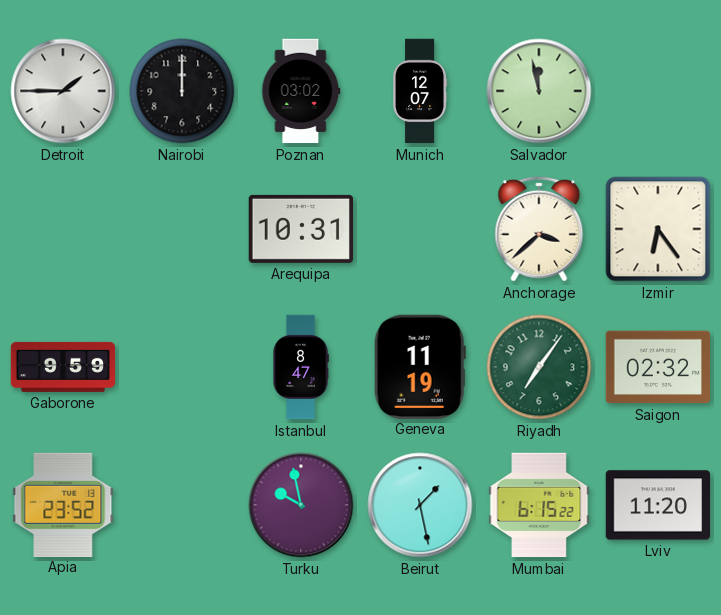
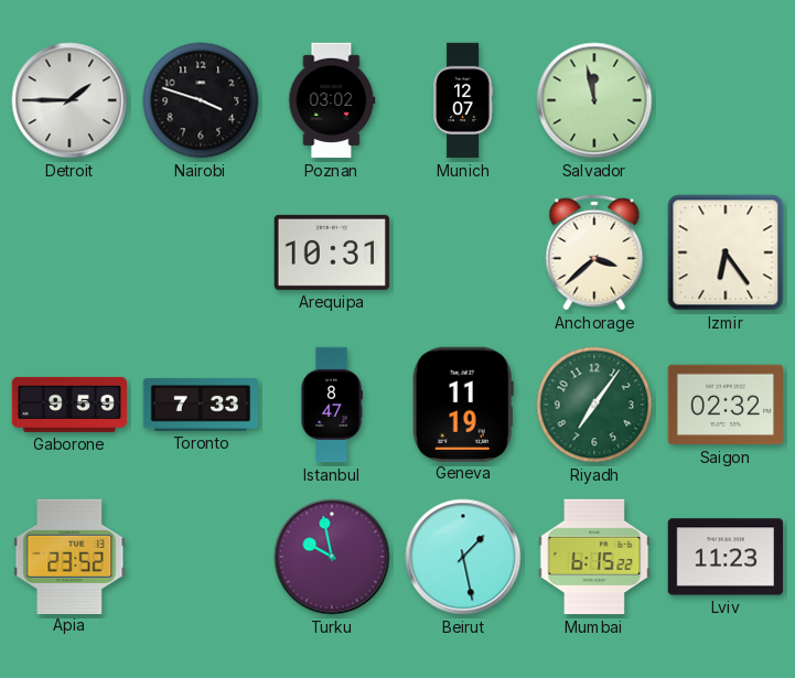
Nairobi: 12:00 -> 3:48 (201, 100)
Toronto: none -> 7:33 (201, 406)
Lviv: 11:20 -> 11:23 (726, 557)
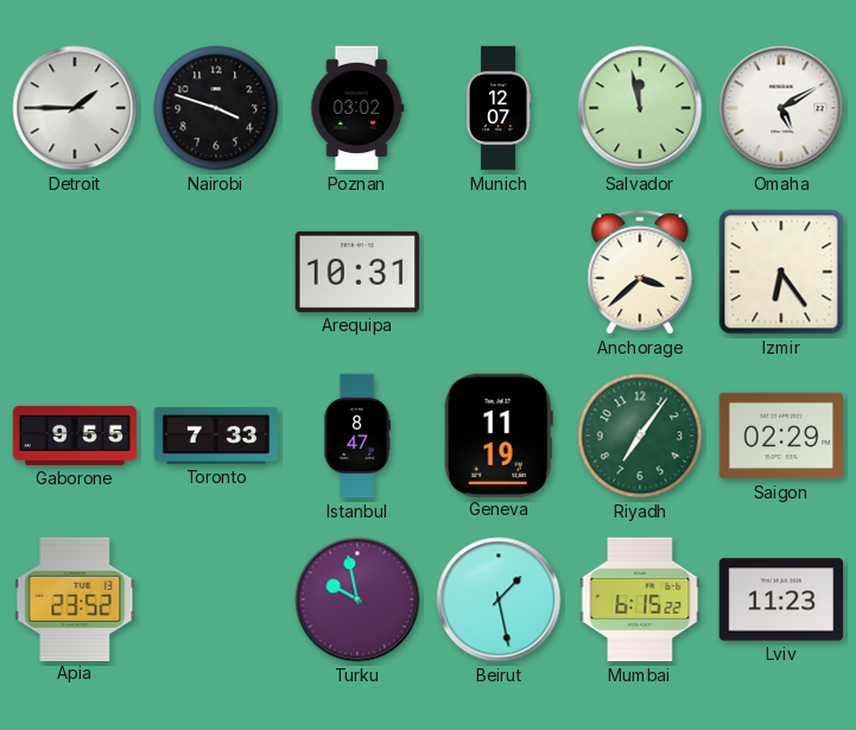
Omaha: none -> 5:10 (781, 108)
Gaborone: 9:59 -> 9:55 (75, 436)
Saigon: 02:32 -> 02:29 (781, 436)
